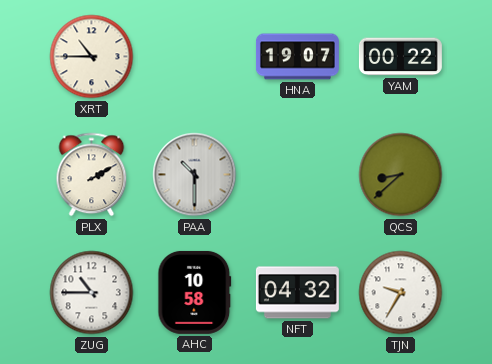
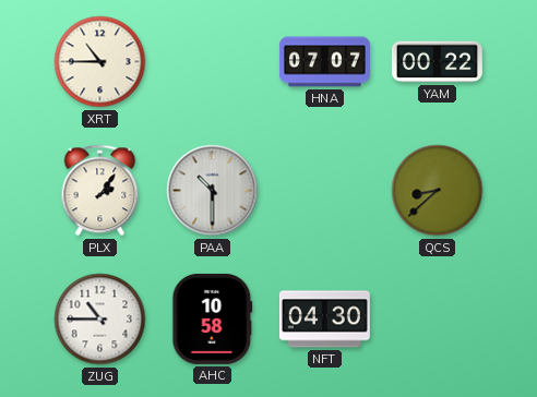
HNA: 19:07 -> 07:07 (324, 62)
PLX: 2:10 -> 2:06 (100, 191)
NFT: 04:32 -> 04:30 (324, 320)
TJN: 9:35 -> none (401, 293)
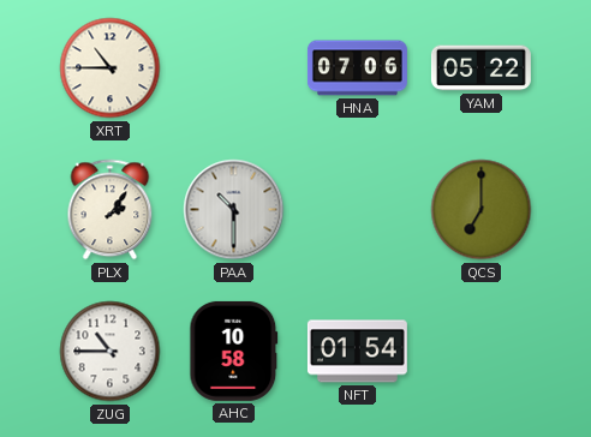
HNA: 07:07 -> 07:06 (357, 68)
YAM: 00:22 -> 05:22 (480, 68)
QCS: 8:38 -> 7:00 (482, 210)
NFT: 04:30 -> 01:54 (357, 352)
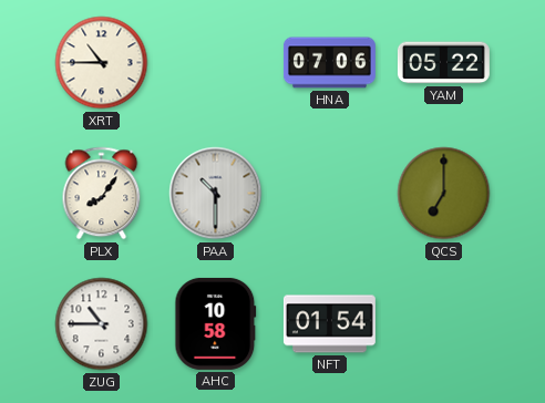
PLX: 2:06 -> 8:06 (102, 194)
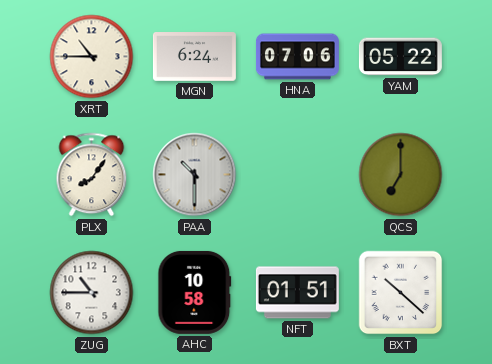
MGN: none -> 6:24 (194, 57)
NFT: 01:54 -> 01:51 (297, 293)
BXT: none -> 10:22 (401, 293)
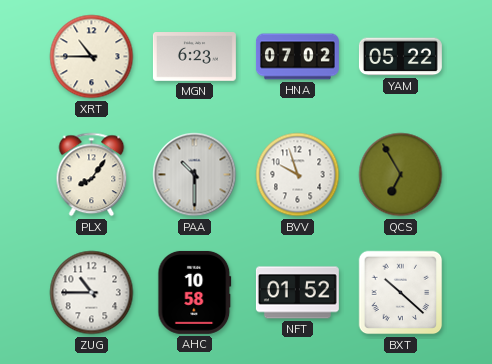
MGN: 6:24 -> 6:23 (194, 57)
HNA: 07:06 -> 07:02 (297, 57)
BVV: none -> 9:57 (298, 175)
QCS: 7:00 -> 6:55 (401, 175)
NFT: 01:51 -> 01:52 (297, 293)
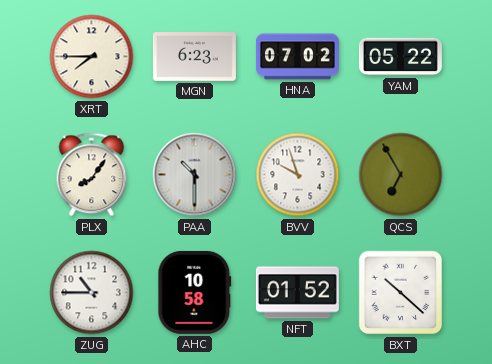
XRT: 10:45 -> 7:45 (92, 57)
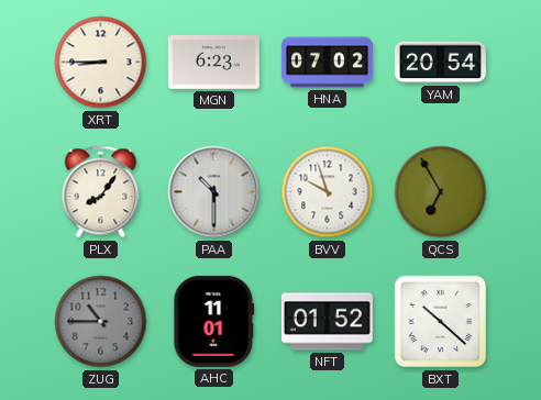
XRT: 7:45 -> 8:45 (101, 63)
YAM: 05:22 -> 20:54 (440, 63)
ZUG dial: white -> grey (101, 322)
AHC: 10:58 -> 11:01 (214, 321)
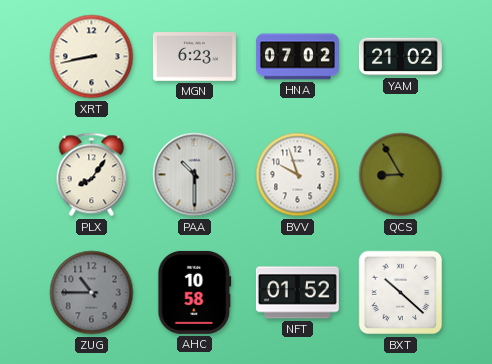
XRT: 8:45 -> 8:43 (92, 57)
YAM: 20:54 -> 21:02 (400, 57)
QCS: 6:55 -> 8:55 (401, 175)
AHC: 11:01 -> 10:58 (195, 292)
